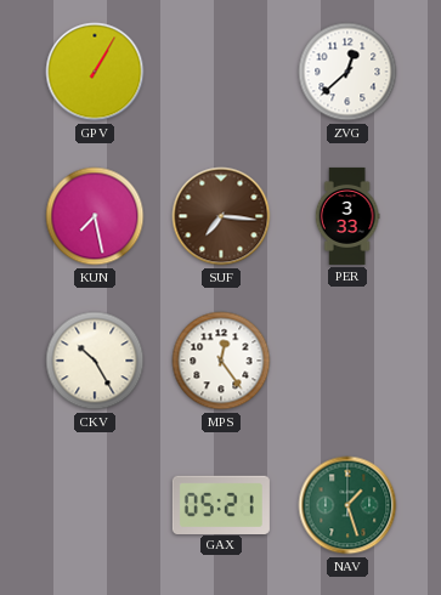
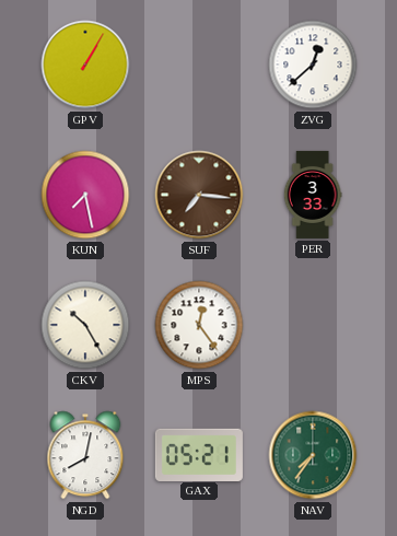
NGD: none -> 8:02 (85, 455)
NAV: 1:27 -> 7:36 (313, 455)
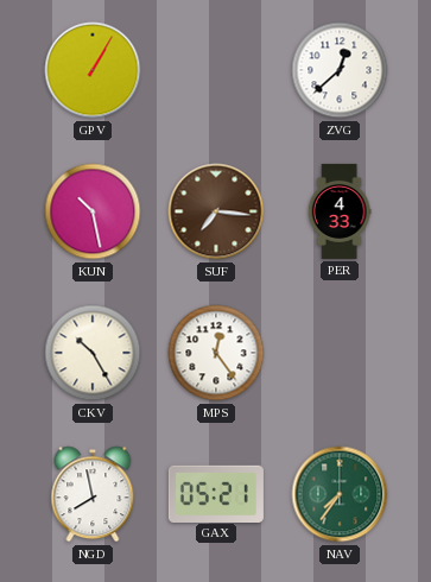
KUN: 7:28 -> 10:28 (93, 211)
PER: 3:33 -> 4:33 (340, 211)
NGD: 8:02 -> 7:58 (93, 494)
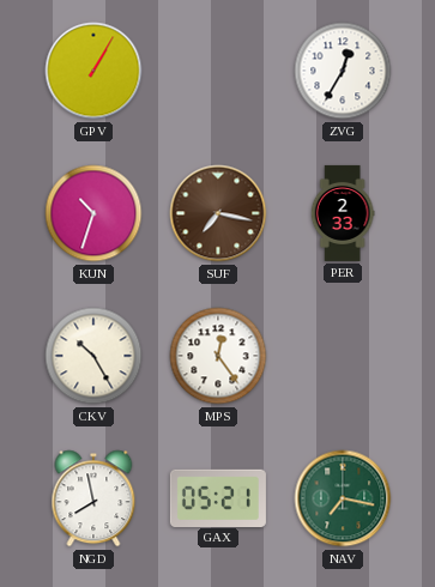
ZVG: 12:38 -> 12:35 (343, 71)
KUN: 10:28 -> 10:33 (93, 213)
SUF: 7:16 -> 7:17 (218, 213)
PER: 4:33 -> 2:33 (343, 213)
NAV: 7:36 -> 7:17 (343, 498)
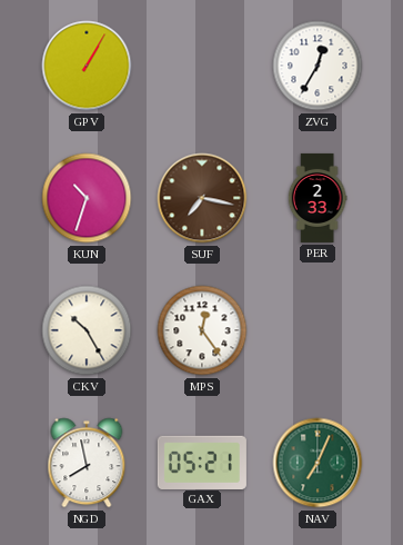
NAV: 7:17 -> 7:04 (318, 463)
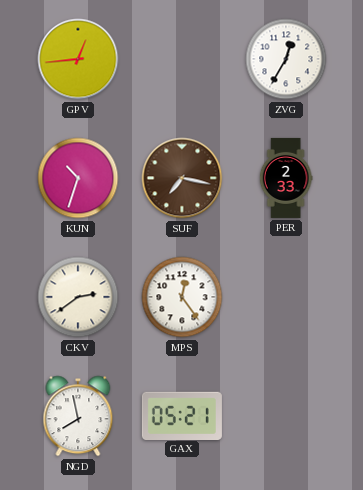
GPV: 1:05 -> 12:44 (78, 59)
CKV: 10:25 -> 2:39 (78, 297)
NAV: 7:04 -> none (318, 463)
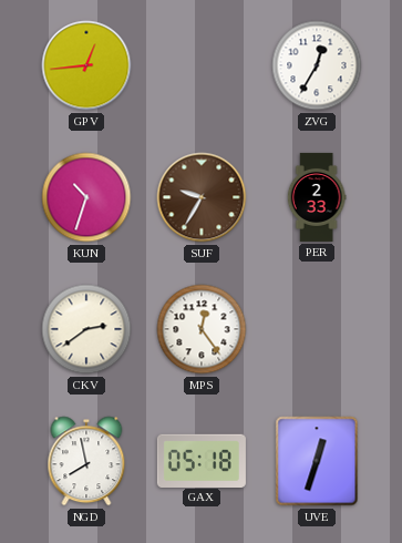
SUF: 7:17 -> 9:35 (202, 197)
GAX: 05:21 -> 05:18 (202, 460)
UVE: none -> 12:33 (317, 461)
